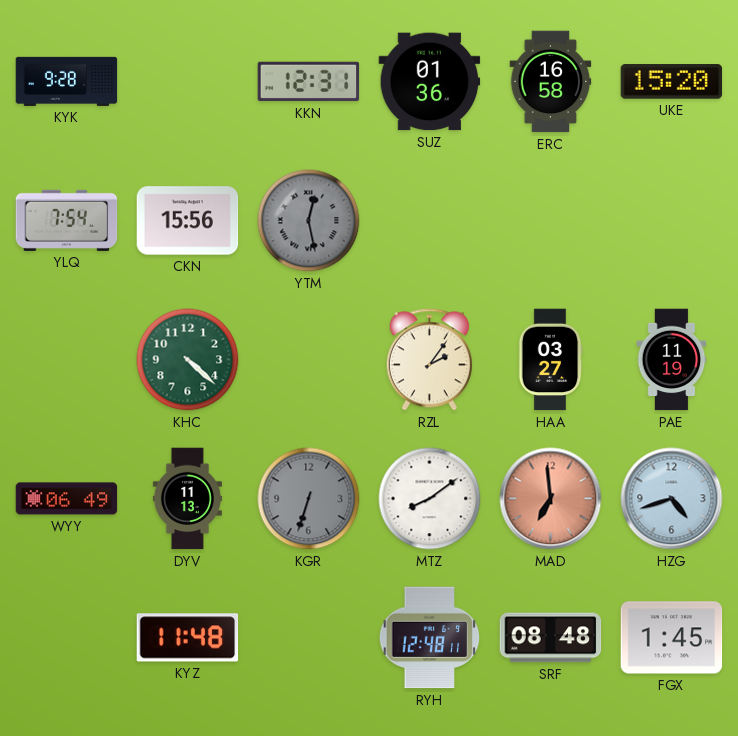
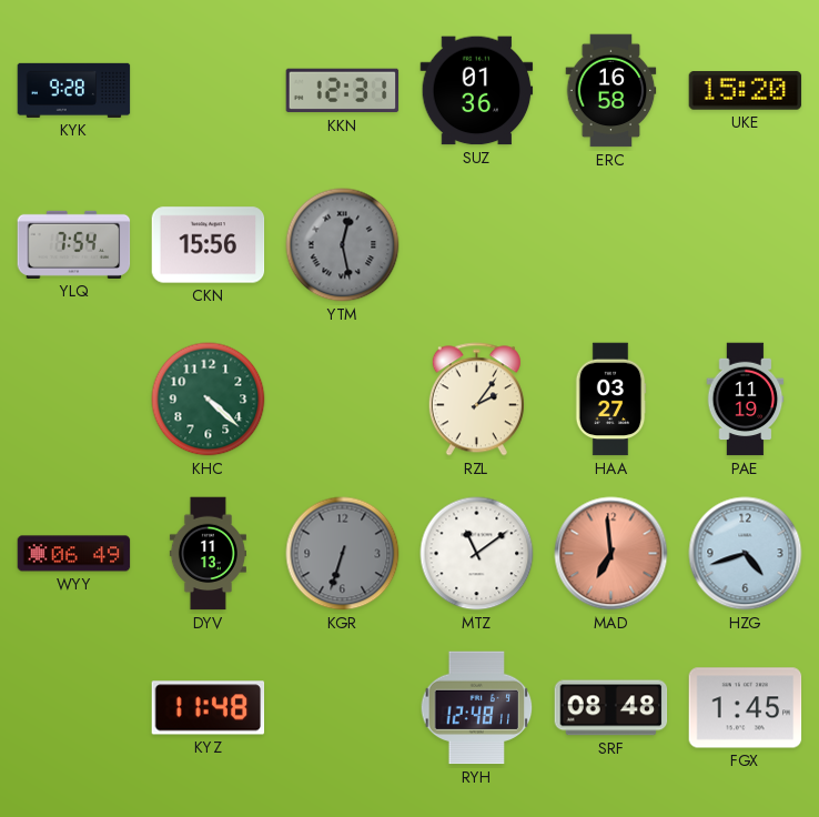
MTZ: 8:09 -> 11:09 (477, 554)
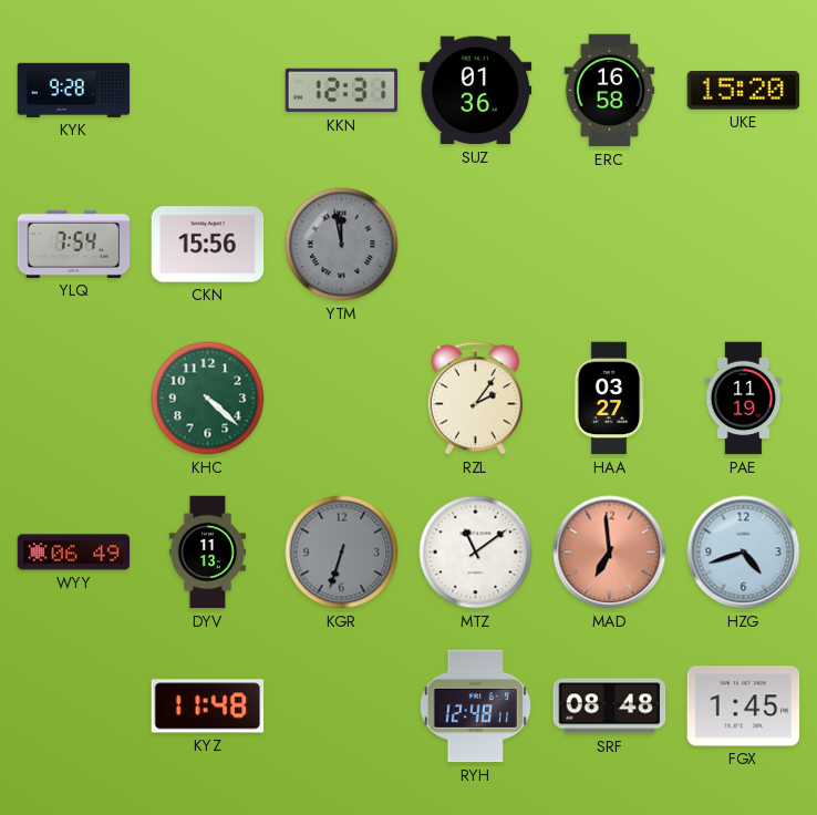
YTM: 12:28 -> 11:58 (342, 245)
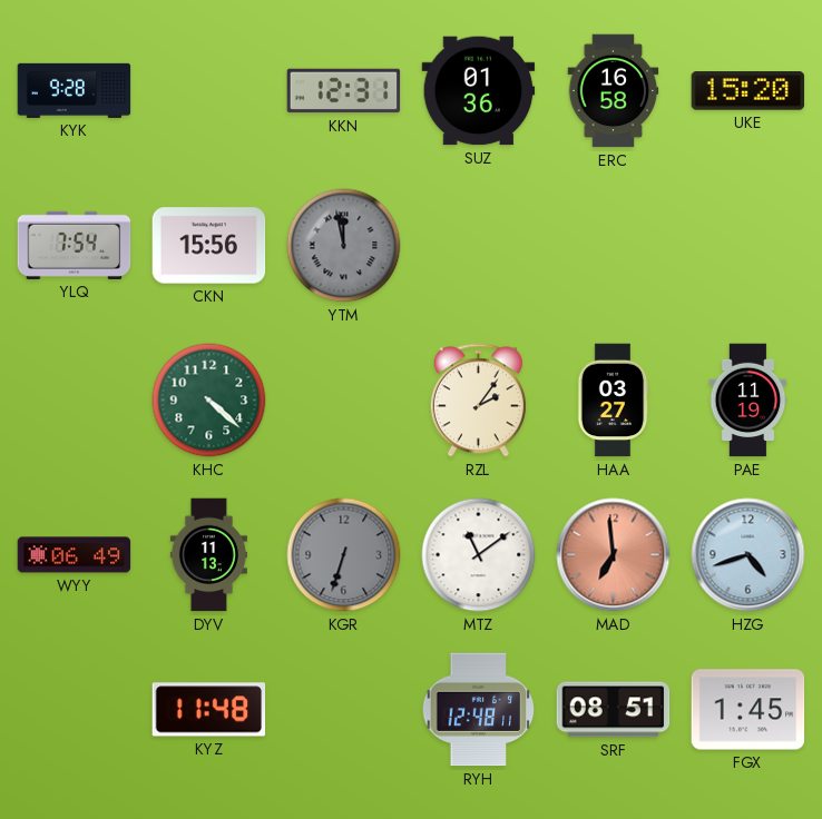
SRF: 08:48 -> 08:51 (614, 710)
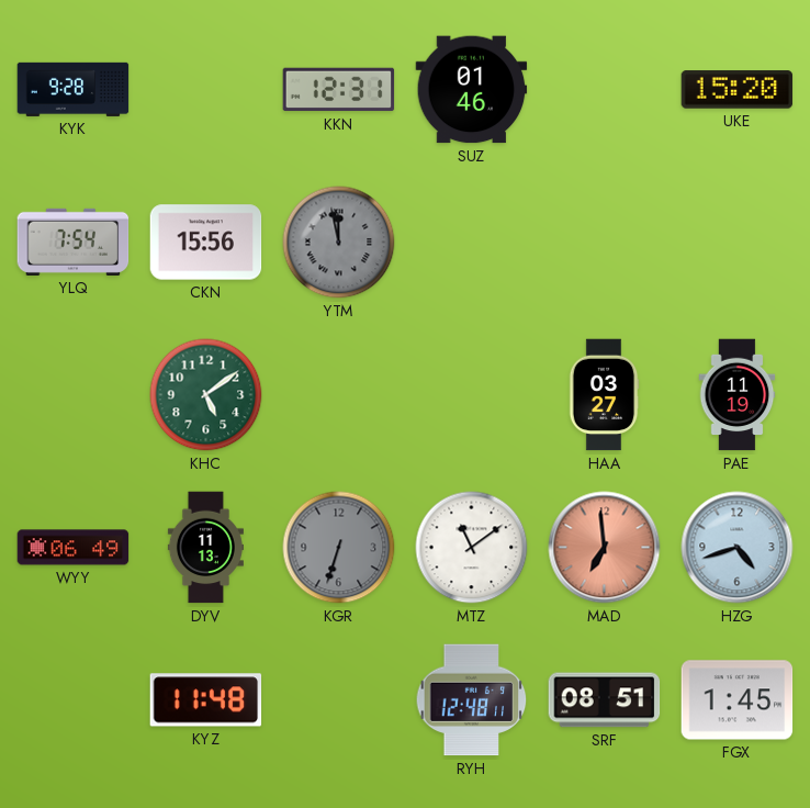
SUZ: 01:36 -> 01:46 (472, 90)
ERC: 16:58 -> none (614, 91)
KHC: 4:22 -> 5:09 (206, 395)
RZL: 2:06 -> none (478, 401)
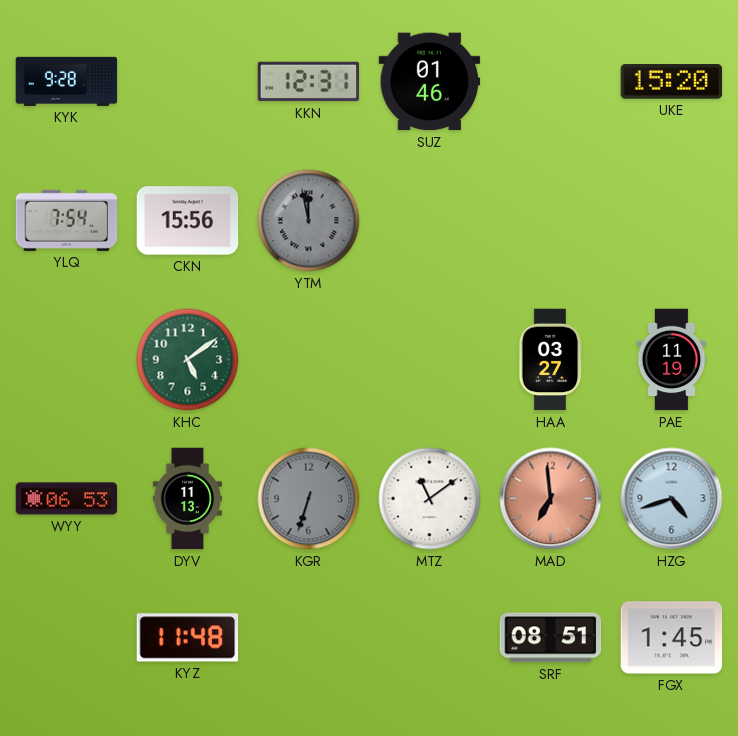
WYY: 06:49 -> 06:53 (67, 499)
RYH: 12:48 -> none (472, 700)
